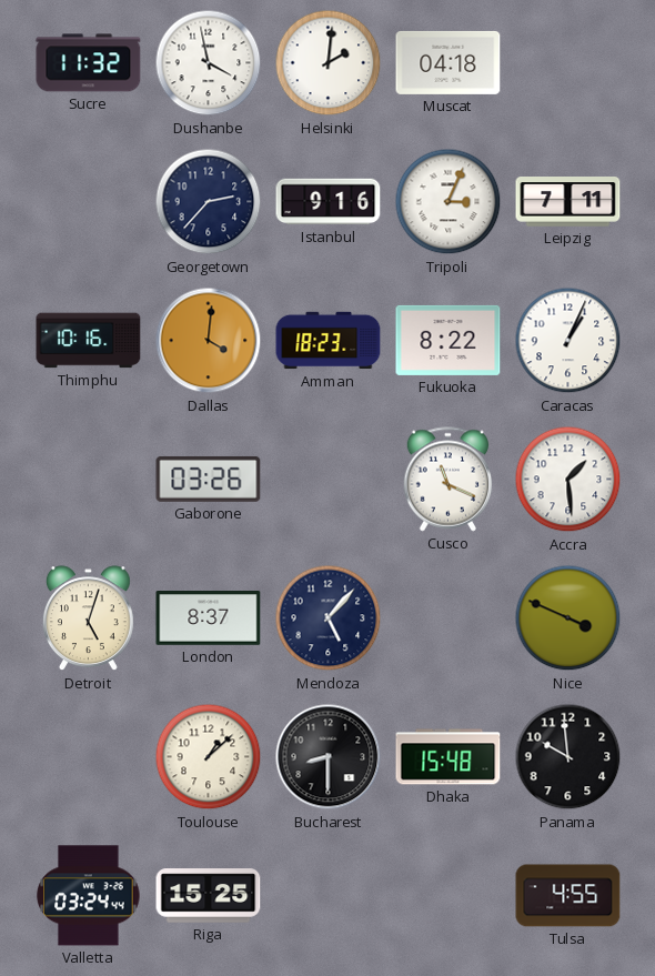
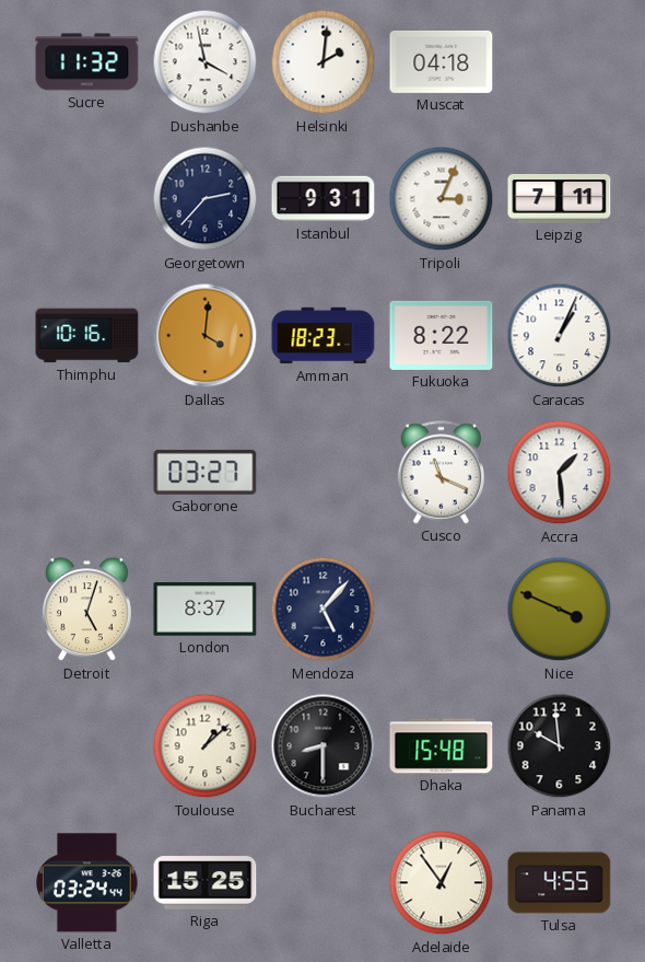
Istanbul: 9:16 -> 9:31 (324, 199)
Gaborone: 03:26 -> 03:27 (206, 473)
Adelaide: none -> 12:54 (442, 883)
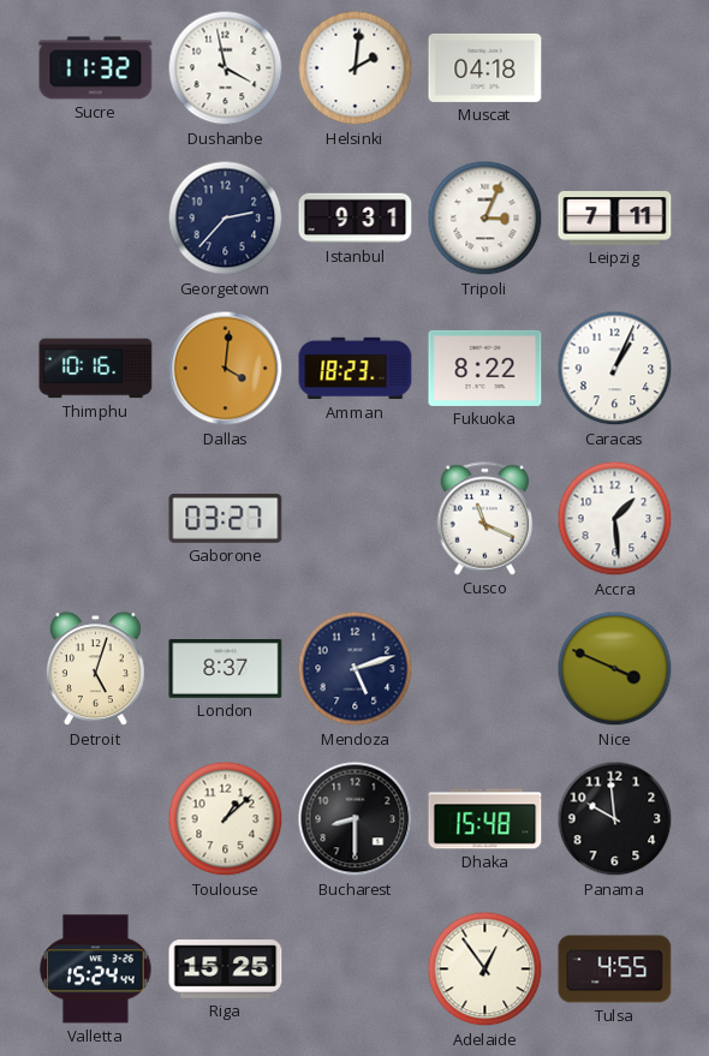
Mendoza: 5:07 -> 5:12 (356, 669)
Valletta: 03:24 -> 15:24 (96, 970)
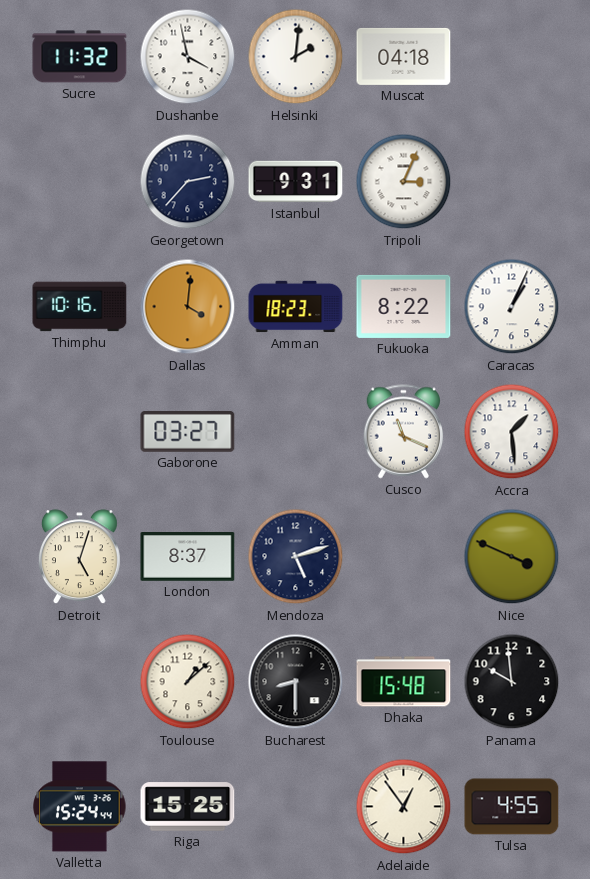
Leipzig: 7:11 -> none (615, 219)
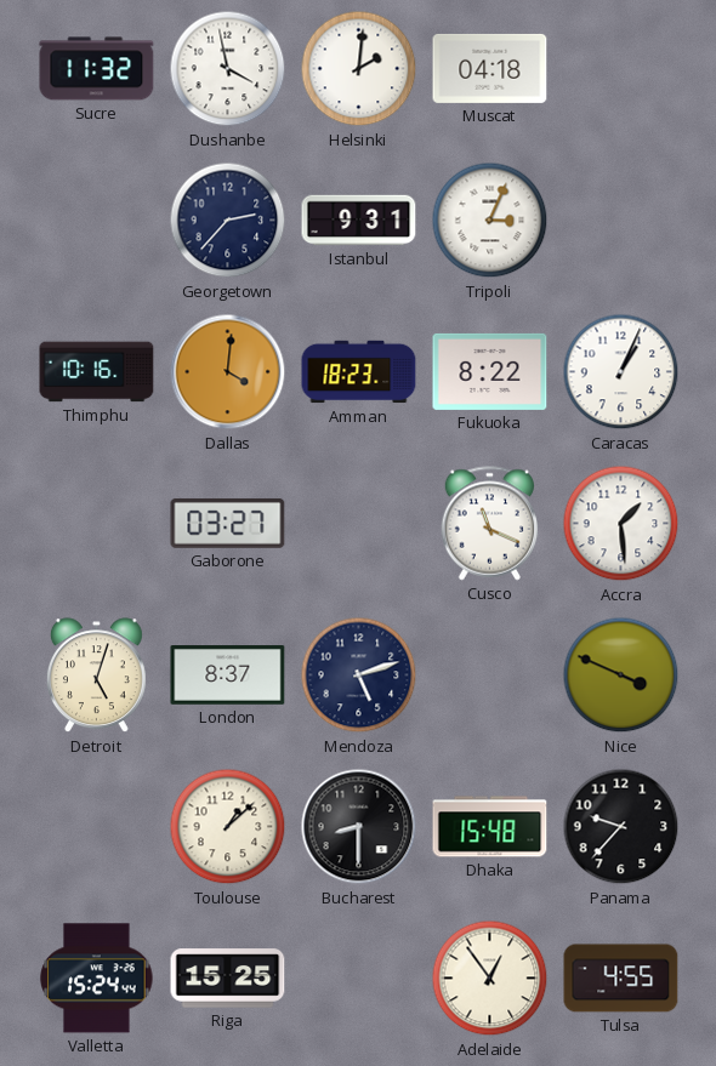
Panama: 9:59 -> 9:37 (621, 827)
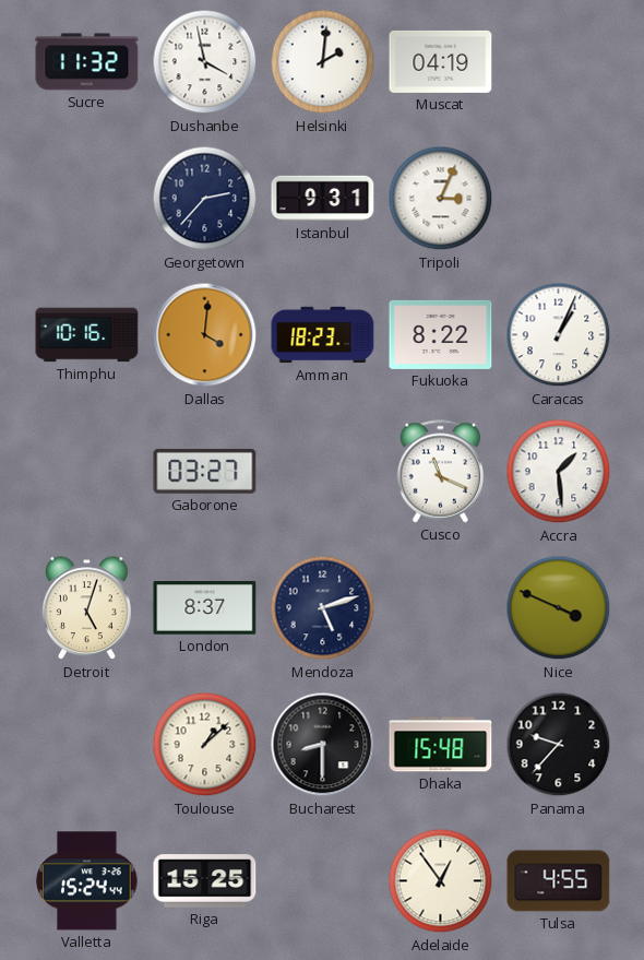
Muscat: 04:18 -> 04:19 (441, 61)
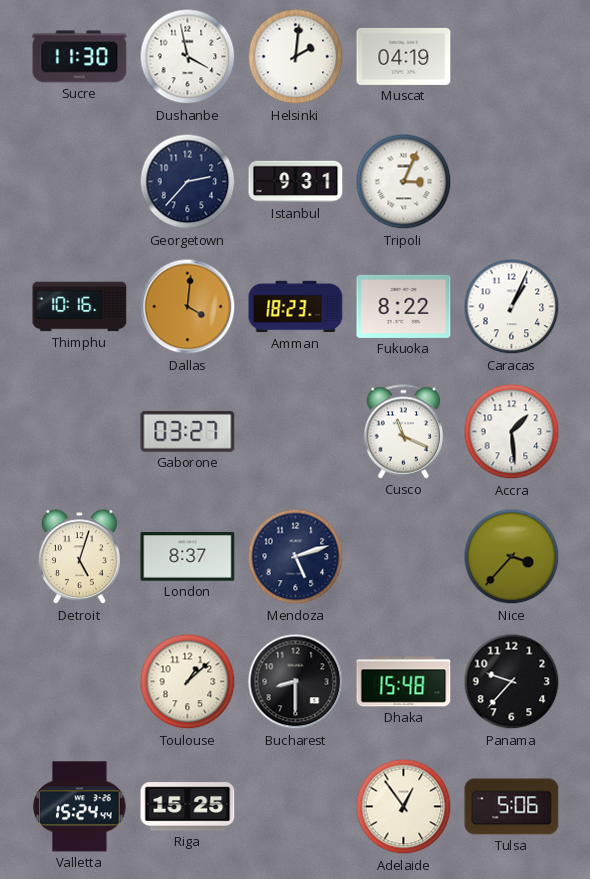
Sucre: 11:32 -> 11:30 (80, 57)
Nice: 3:49 -> 3:37 (512, 557)
Tulsa: 4:55 -> 5:06 (512, 807)
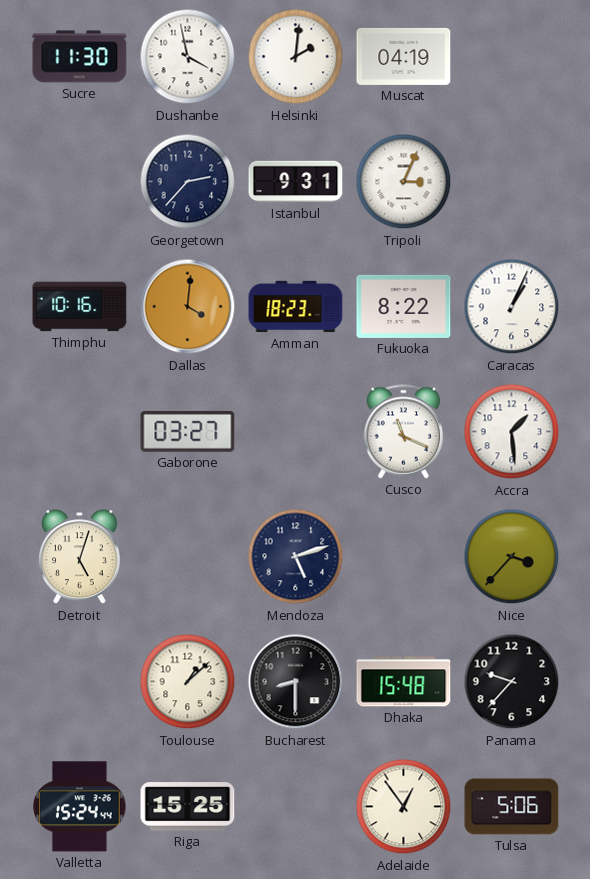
London: 8:37 -> none (188, 557)
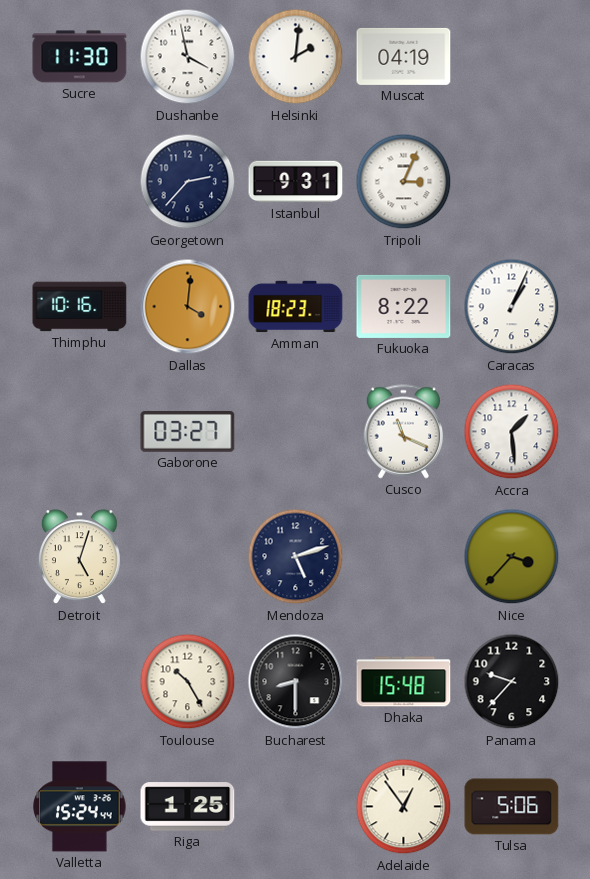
Toulouse: 1:08 -> 10:25 (188, 682)
Riga: 15:25 -> 1:25 (188, 807)
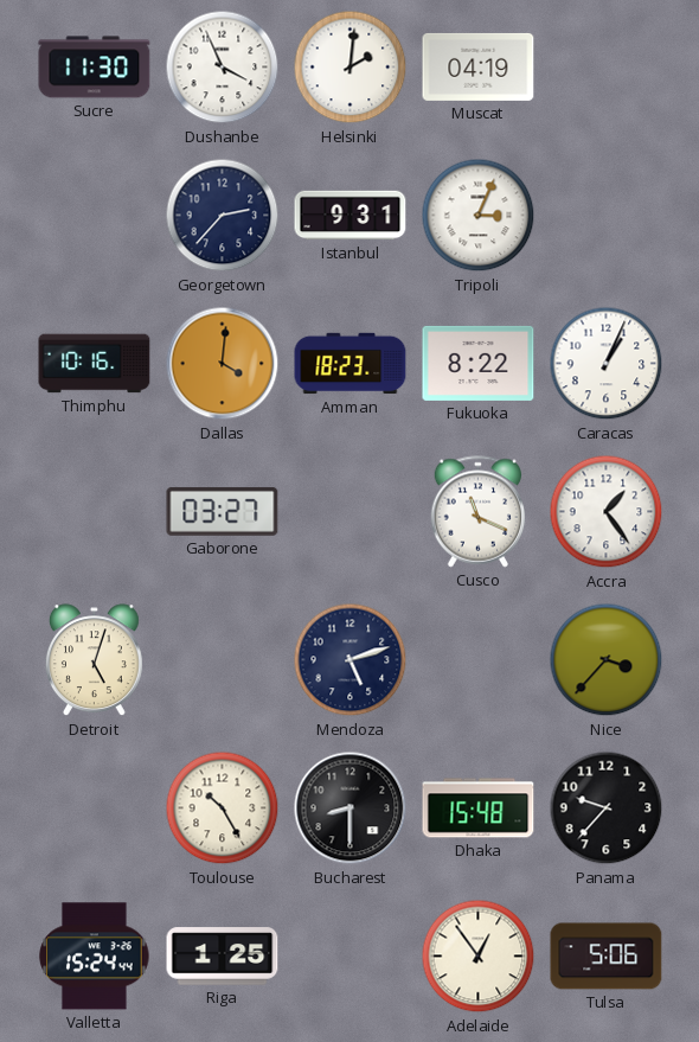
Dushanbe: 3:58 -> 3:56 (223, 68)
Accra: 1:29 -> 1:24 (607, 512)
